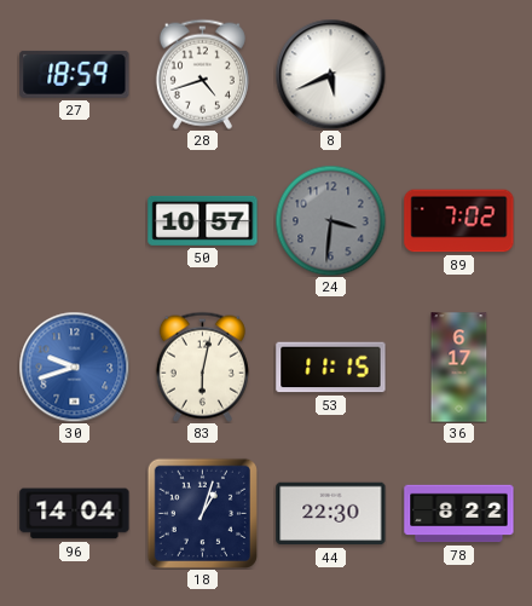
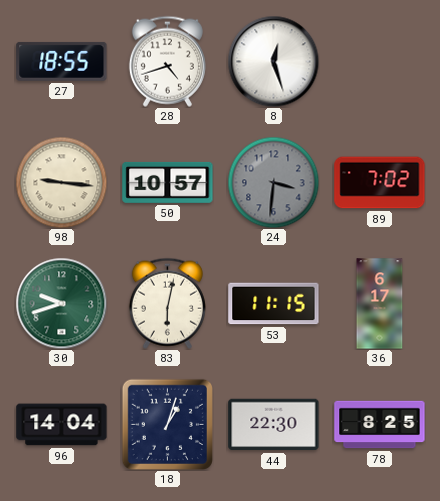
27: 18:59 -> 18:55 (62, 61)
8: 5:41 -> 12:27 (273, 61)
98: none -> 9:16 (61, 182)
30 dial: blue -> green (61, 303)
78: 8:22 -> 8:25 (380, 425)
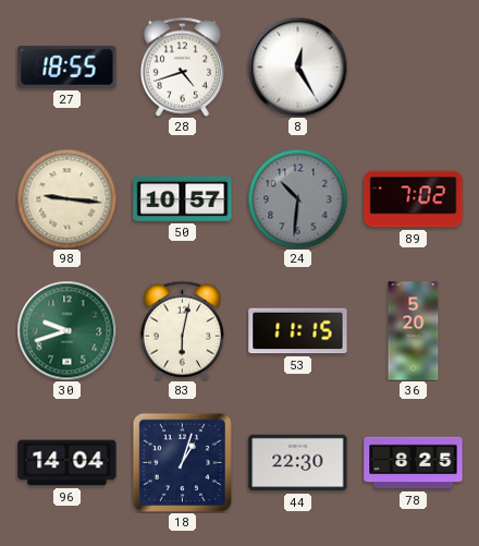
8: 12:27 -> 12:25 (297, 66)
24: 3:31 -> 10:31 (297, 198)
36: 6:17 -> 5:20 (414, 331)
